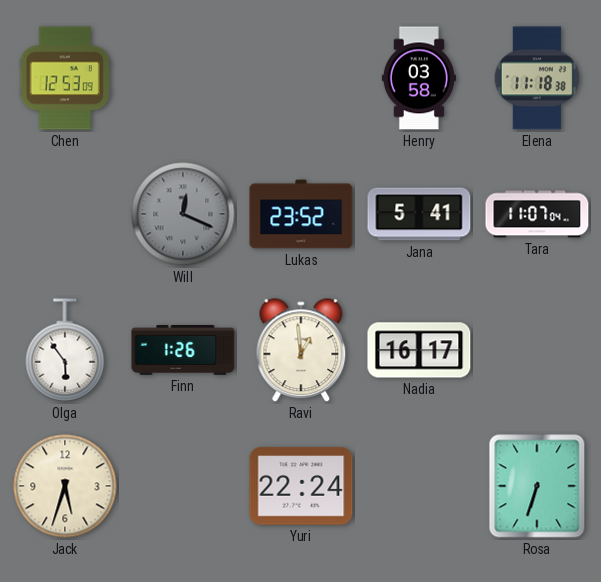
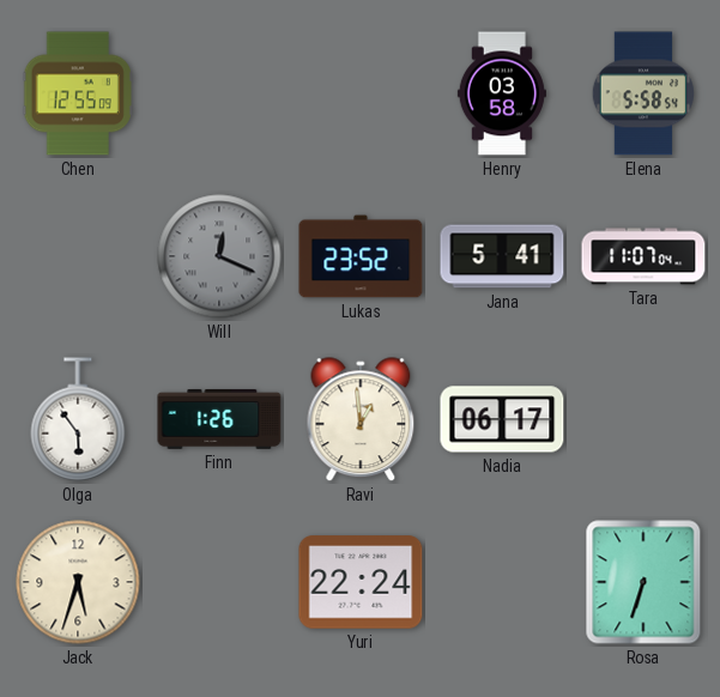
Chen: 12:53 -> 12:55 (78, 93)
Elena: 11:18 -> 5:58 (643, 93)
Nadia: 16:17 -> 06:17 (502, 419)
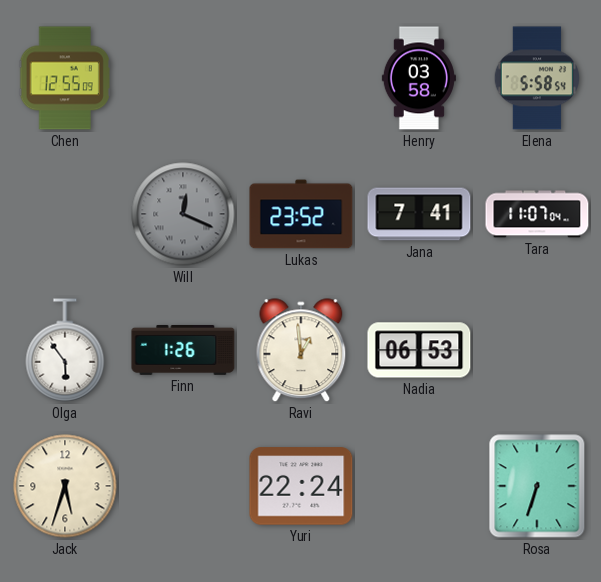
Jana: 5:41 -> 7:41 (419, 214)
Nadia: 06:17 -> 06:53 (419, 350)
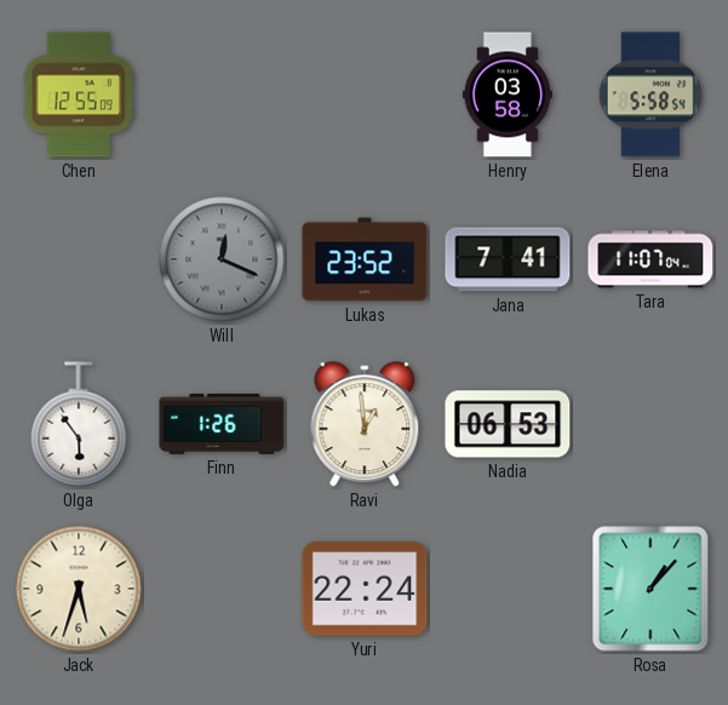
Rosa: 6:33 -> 1:07 (650, 589)
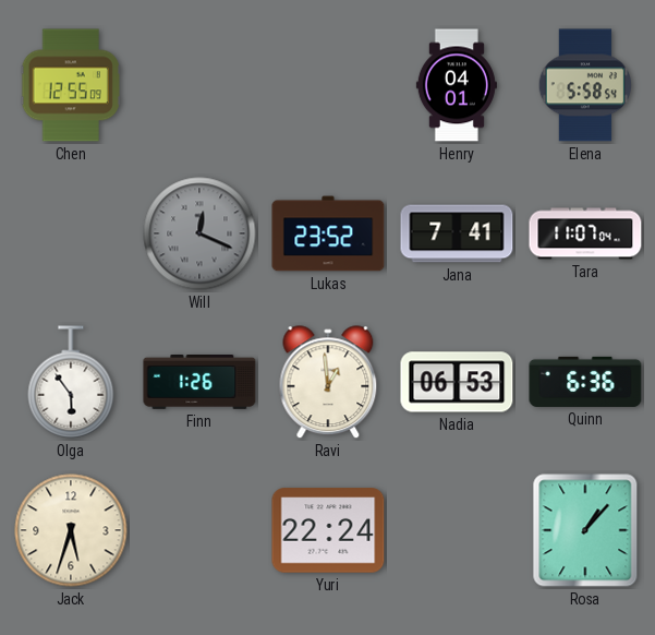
Henry: 03:58 -> 04:01 (457, 85)
Quinn: none -> 6:36 (585, 382)
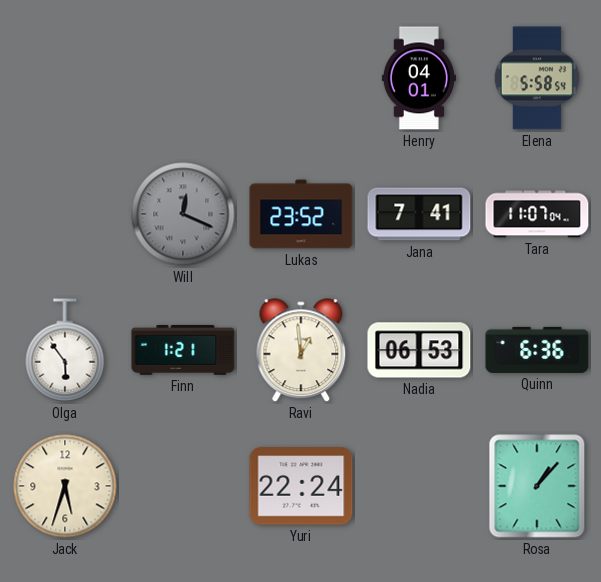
Chen: 12:55 -> none (71, 85)
Finn: 1:26 -> 1:21 (183, 350)
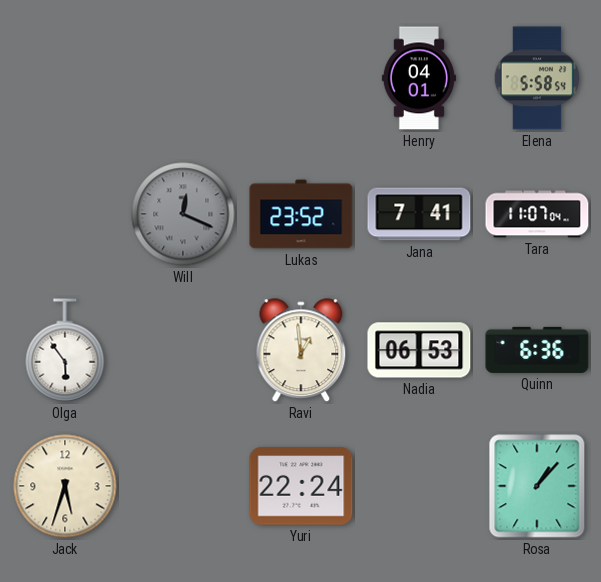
Finn: 1:21 -> none (183, 350)
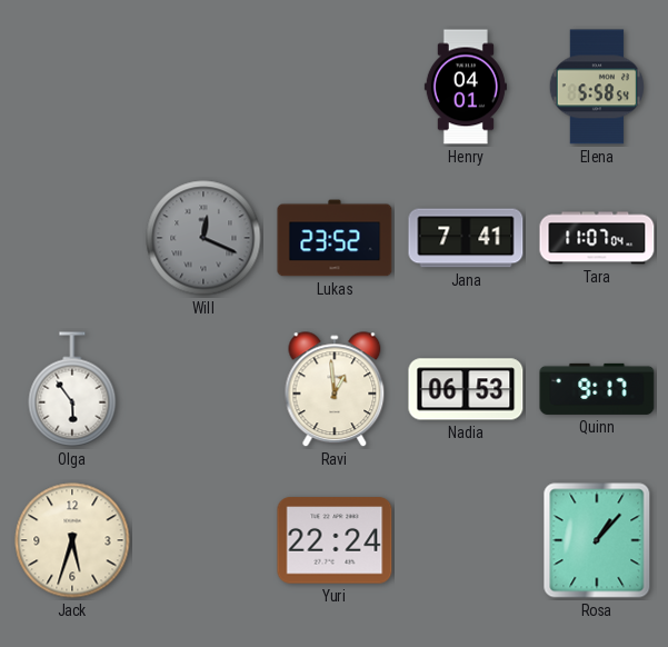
Quinn: 6:36 -> 9:17 (597, 389)
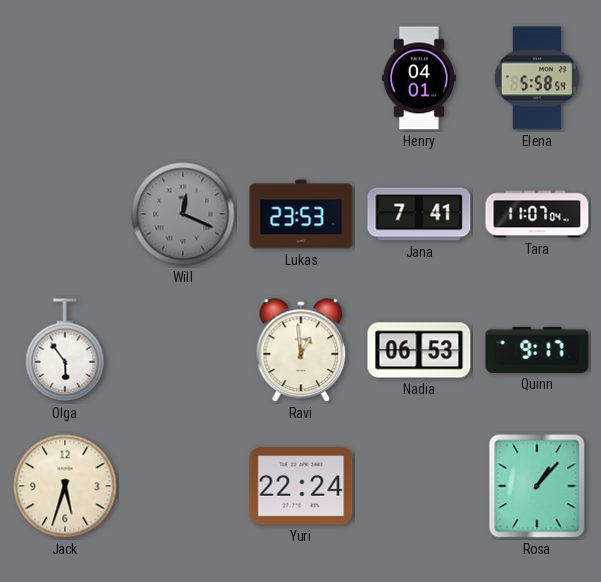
Lukas: 23:52 -> 23:53 (301, 214)
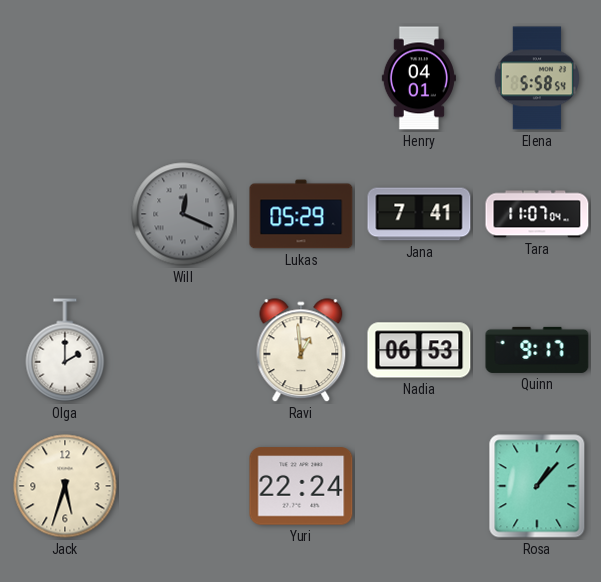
Lukas: 23:53 -> 05:29 (301, 214)
Olga: 5:54 -> 2:00 (65, 350)
